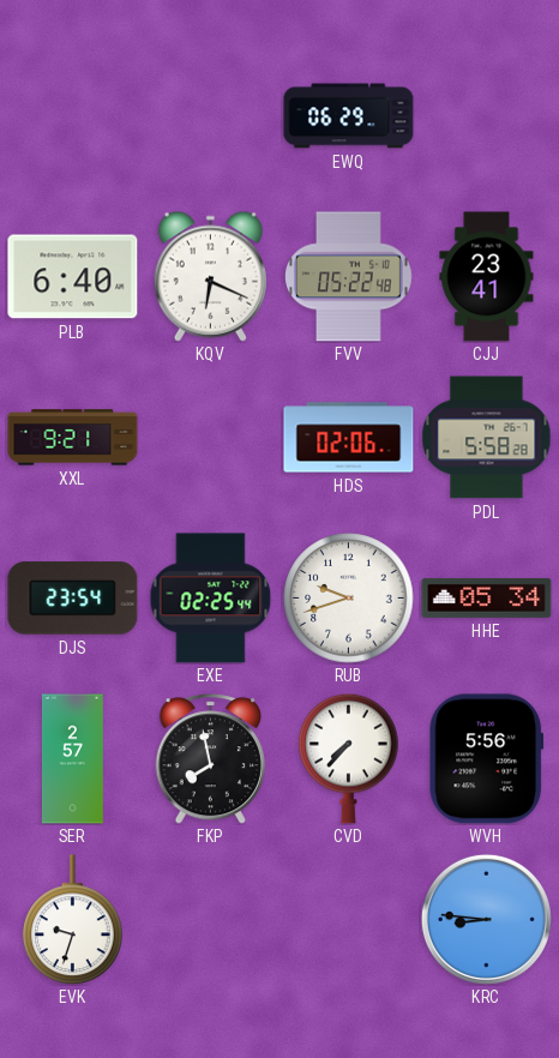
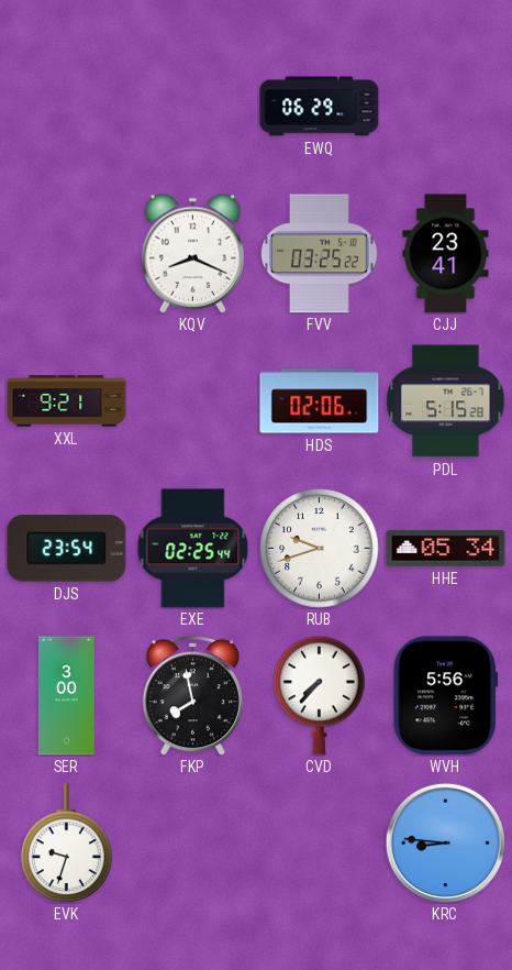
PLB: 6:40 -> none (73, 277)
KQV: 6:19 -> 8:19 (192, 253)
FVV: 05:22 -> 03:25 (320, 254)
PDL: 5:58 -> 5:15 (446, 401)
SER: 2:57 -> 3:00 (66, 696)
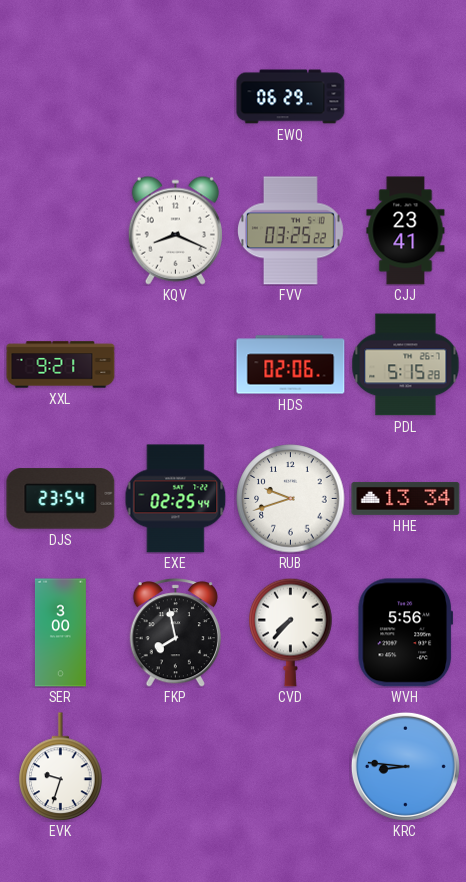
HHE: 05:34 -> 13:34 (406, 498)
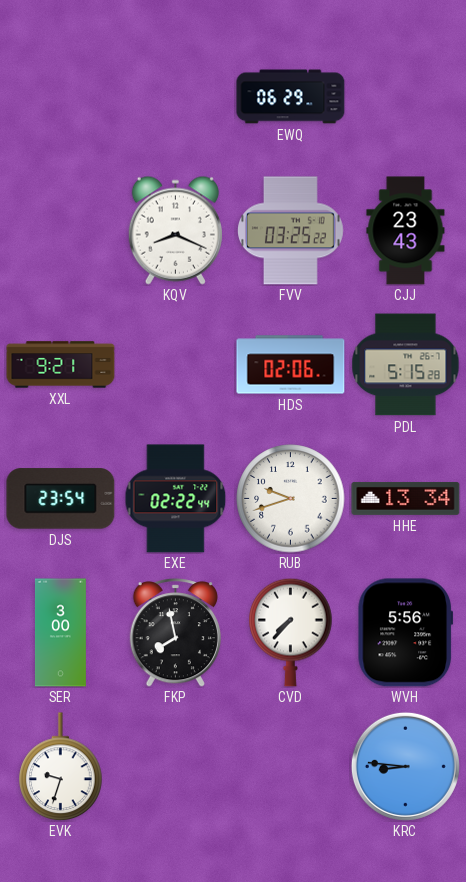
CJJ: 23:41 -> 23:43 (406, 231)
EXE: 02:25 -> 02:22 (176, 499)
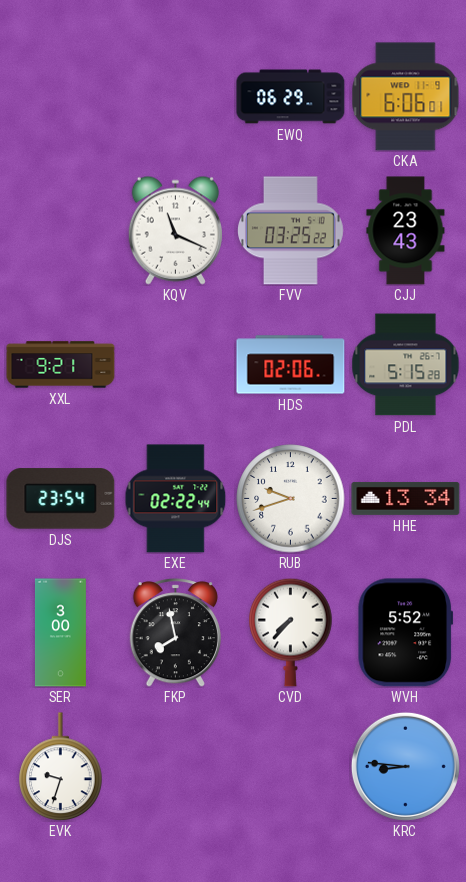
CKA: none -> 6:06 (406, 97)
KQV: 8:19 -> 11:19 (175, 230)
WVH: 5:56 -> 5:52 (405, 633)
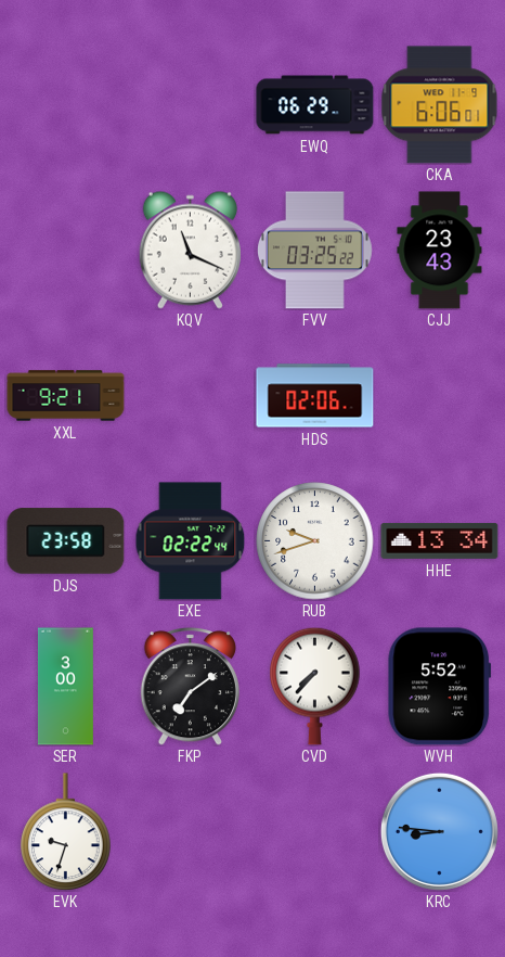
PDL: 5:15 -> none (406, 365)
DJS: 23:54 -> 23:58 (66, 541)
FKP: 7:58 -> 7:09 (190, 687)
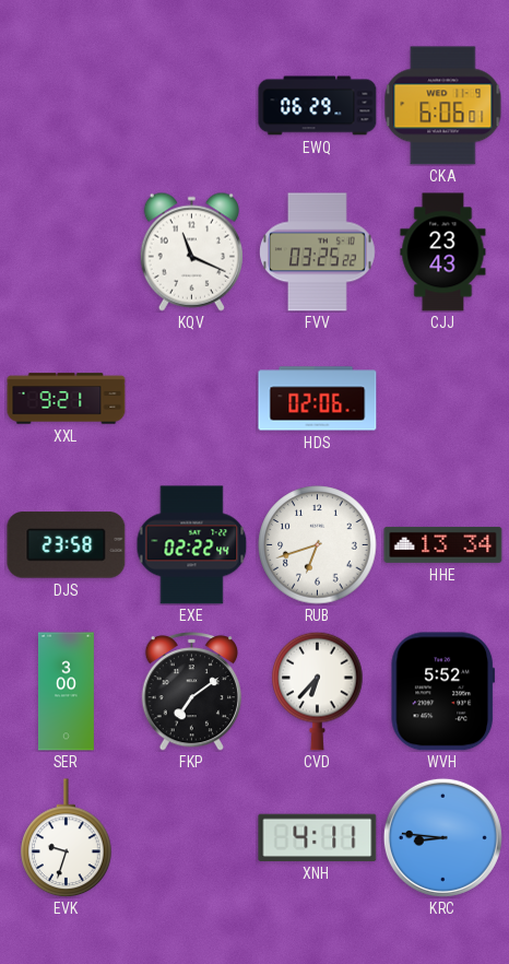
RUB: 9:42 -> 6:42 (318, 545)
CVD: 7:37 -> 6:37 (318, 691)
XNH: none -> 4:11 (318, 837)
